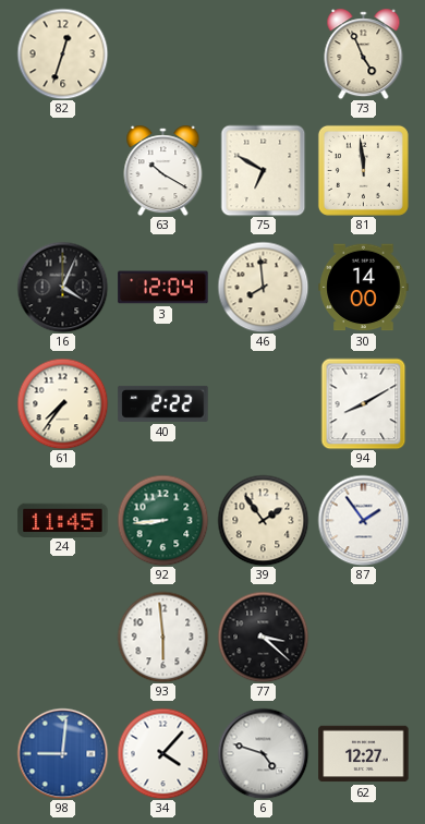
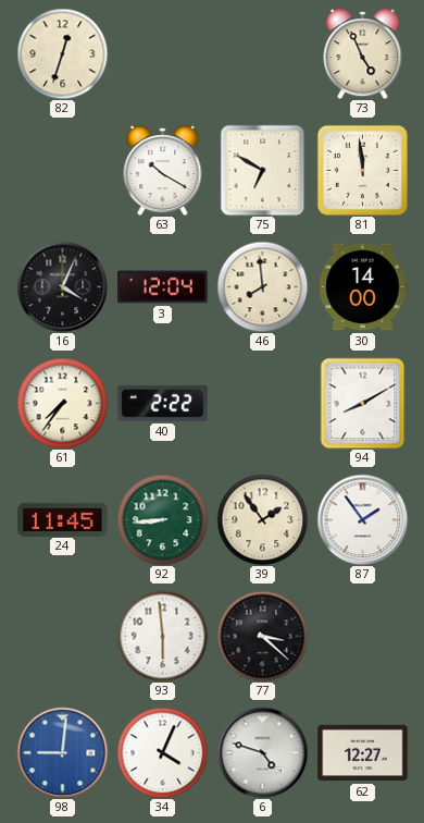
34: 4:07 -> 4:04 (162, 752)
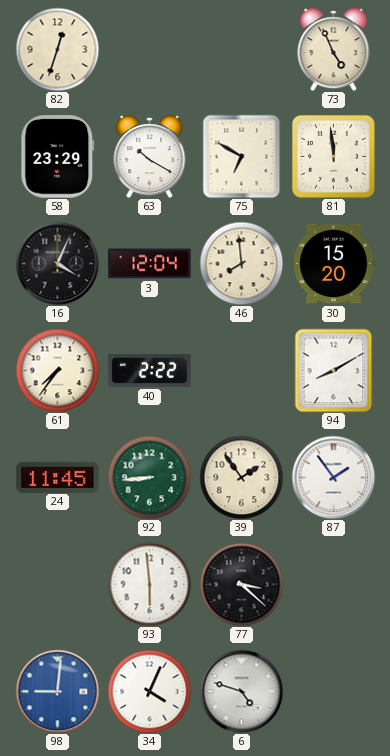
58: none -> 23:29 (58, 157)
30: 14:00 -> 15:20 (334, 264)
62: 12:27 -> none (363, 753)
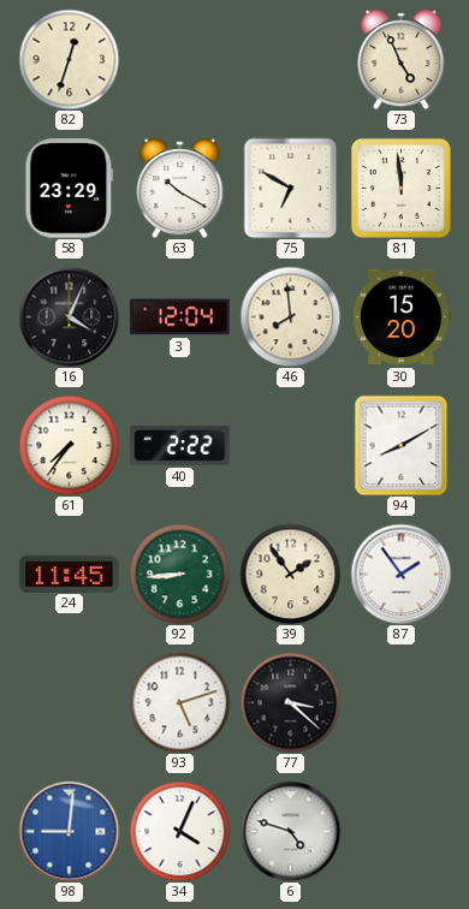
93: 5:59 -> 5:12 (179, 702)
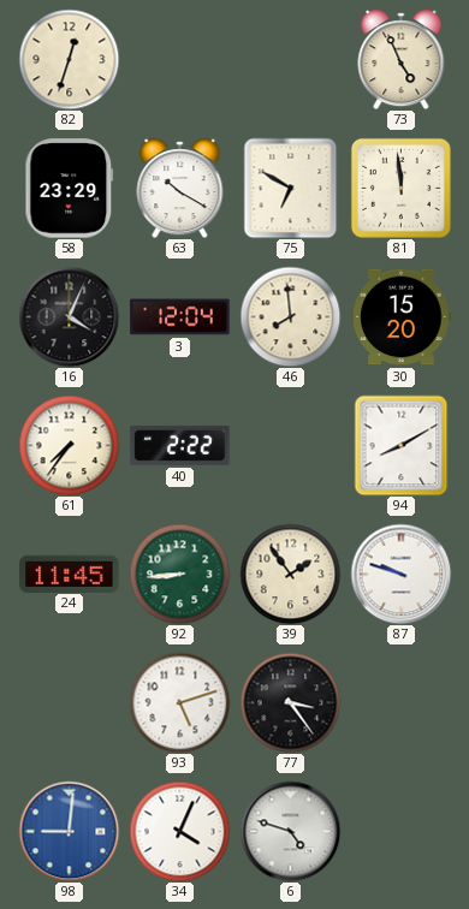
87: 1:54 -> 9:48 (400, 574)
77: 3:22 -> 3:24 (290, 702)
